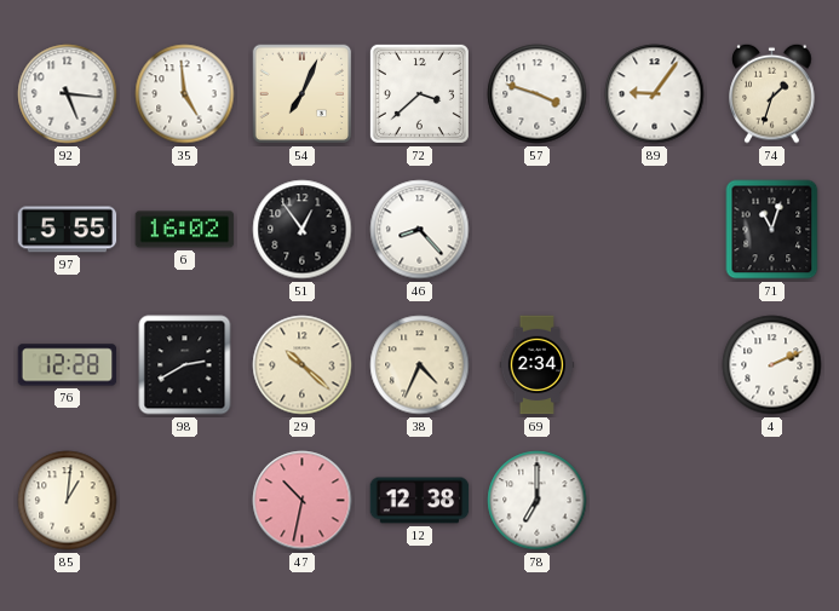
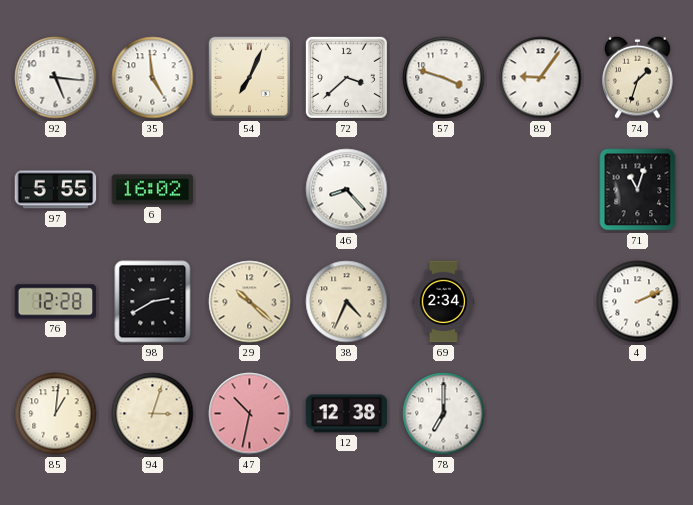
51: 12:54 -> none (303, 230)
94: none -> 3:03 (153, 414)
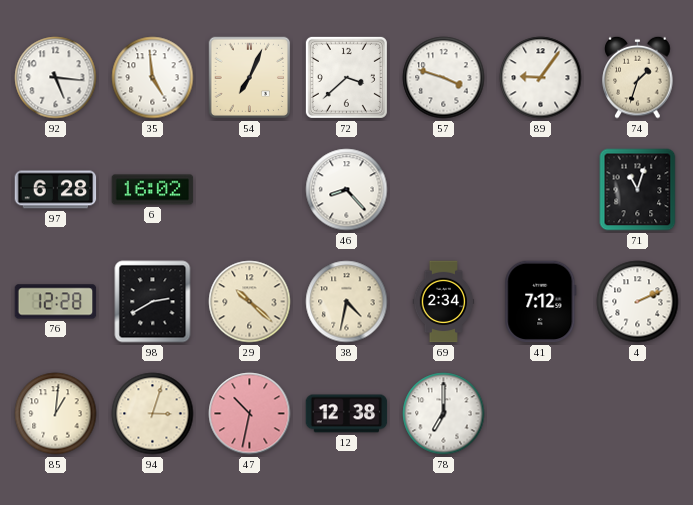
97: 5:55 -> 6:28 (56, 190)
38: 4:34 -> 4:32 (347, 302)
41: none -> 7:12 (541, 302)
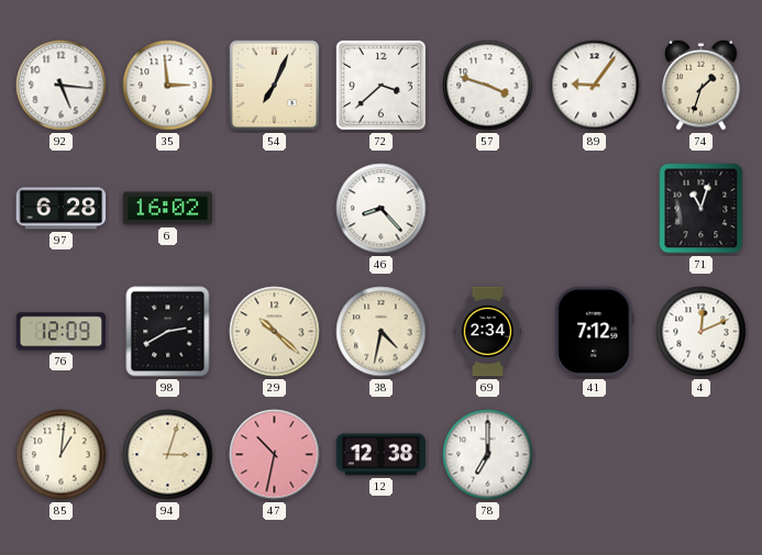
35: 4:59 -> 2:59 (168, 86)
76: 12:28 -> 12:09 (62, 332)
4: 2:11 -> 12:11 (702, 332)
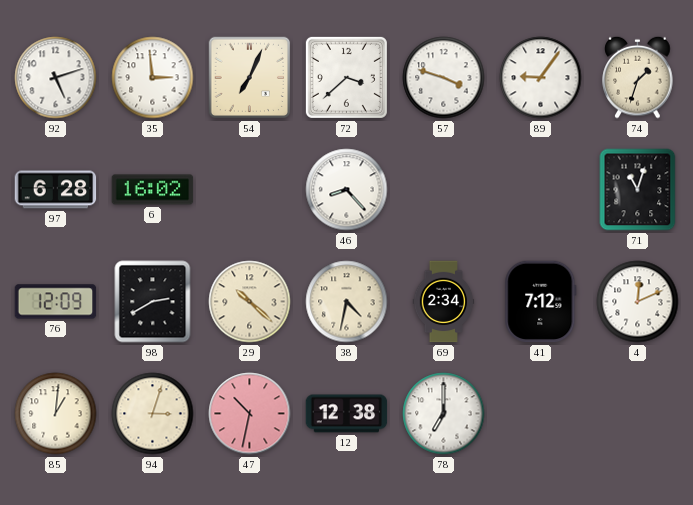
92: 5:16 -> 5:12 (56, 78)
